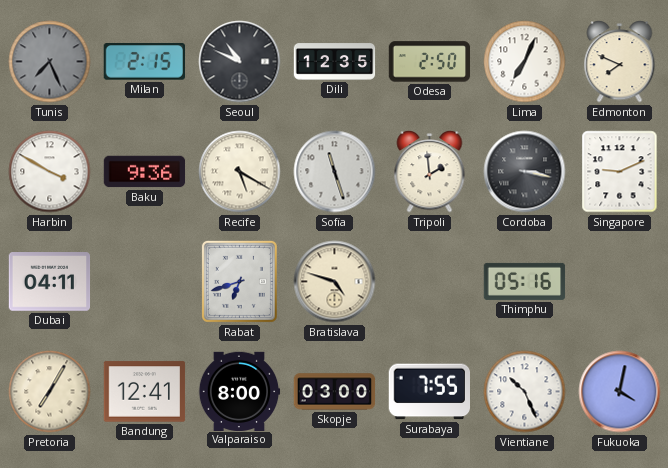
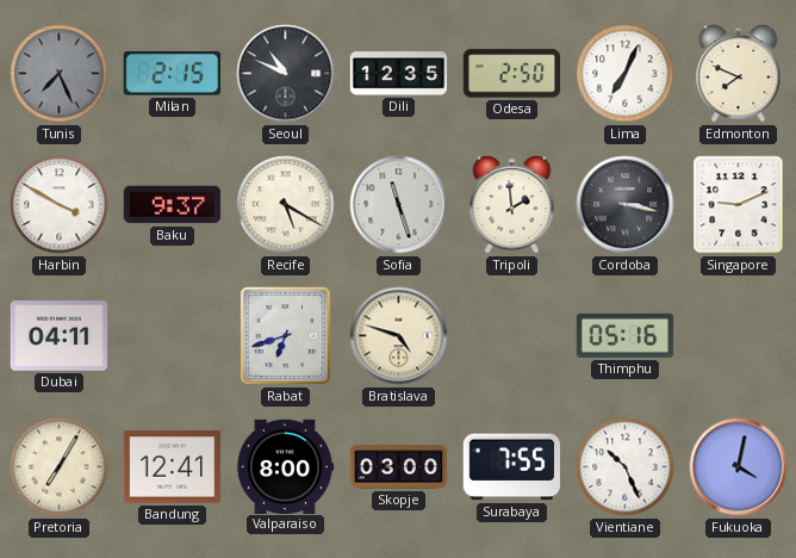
Baku: 9:36 -> 9:37 (173, 205)
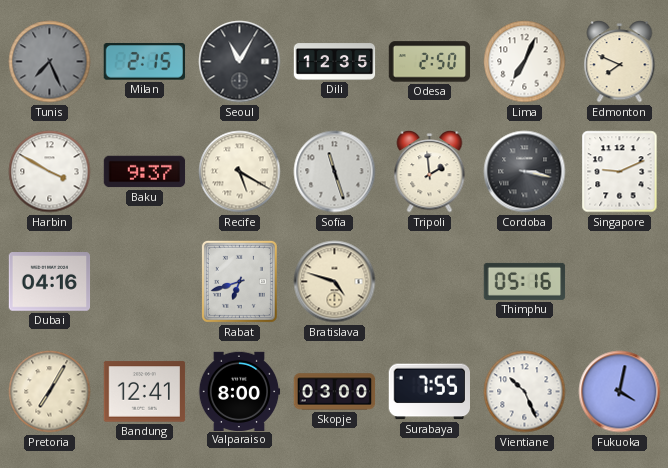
Seoul: 10:49 -> 11:05 (240, 62)
Dubai: 04:11 -> 04:16 (50, 282)
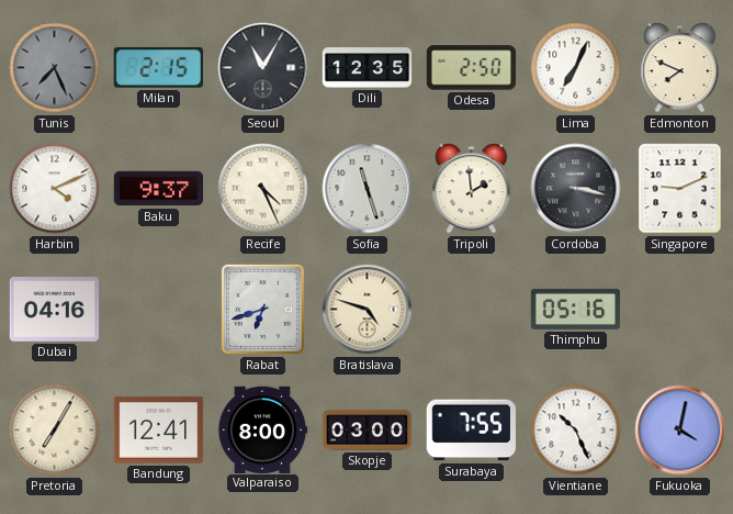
Harbin: 3:50 -> 4:11 (55, 189)
Recife: 5:20 -> 4:26 (263, 189)
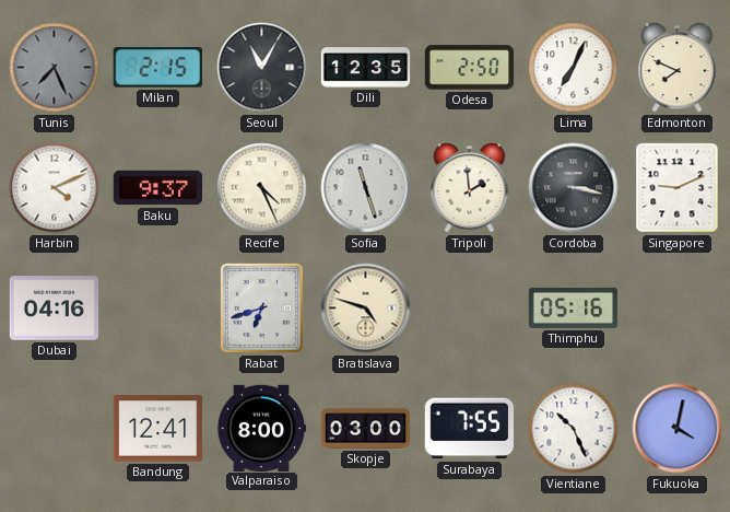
Pretoria: 7:05 -> none (55, 431)
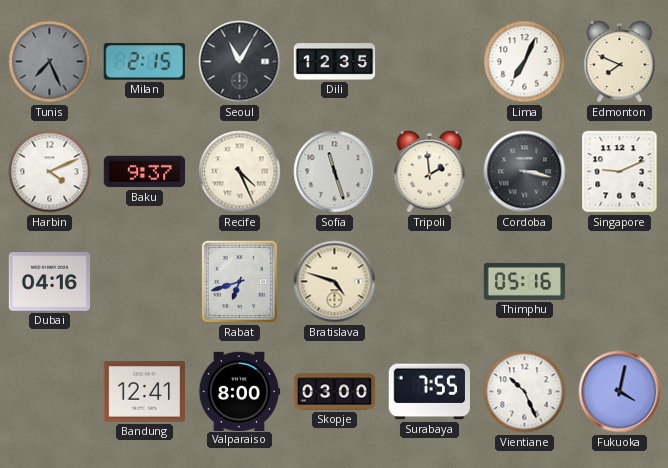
Odesa: 2:50 -> none (470, 68)
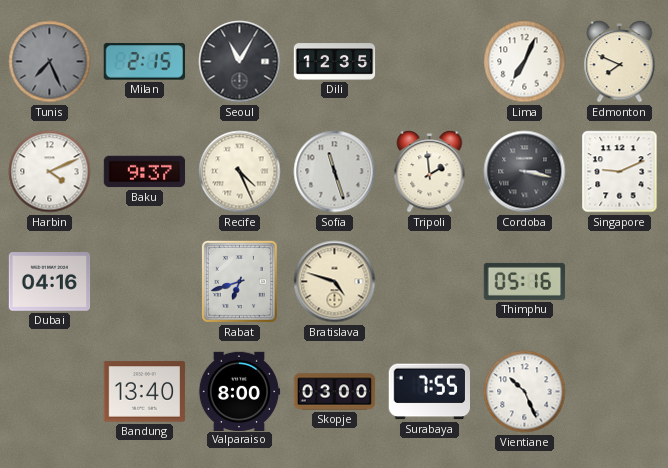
Bandung: 12:41 -> 13:40 (145, 392)
Fukuoka: 4:02 -> none (620, 392)
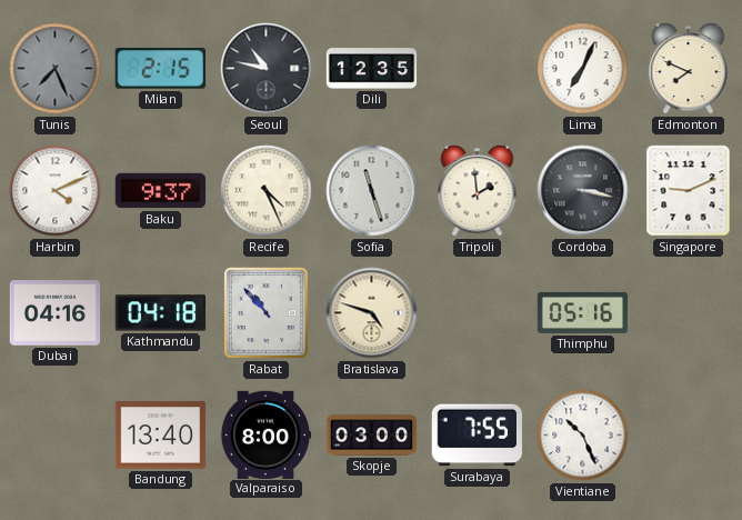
Seoul: 11:05 -> 10:47 (267, 69)
Kathmandu: none -> 04:18 (161, 313)
Rabat: 6:42 -> 10:53 (265, 312)
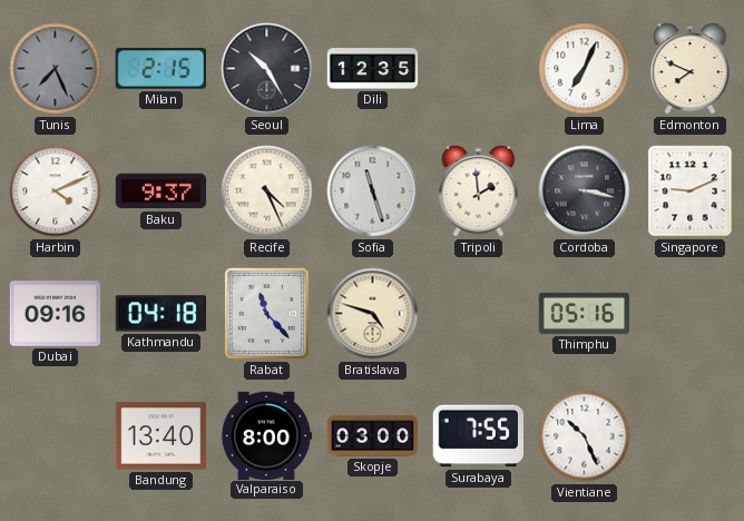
Seoul: 10:47 -> 10:25 (267, 69)
Dubai: 04:16 -> 09:16 (56, 314)
Rabat: 10:53 -> 11:23 (266, 313)
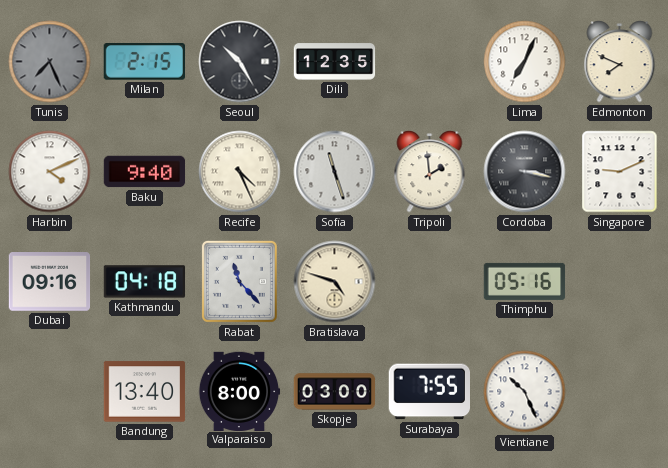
Baku: 9:37 -> 9:40 (145, 172)
